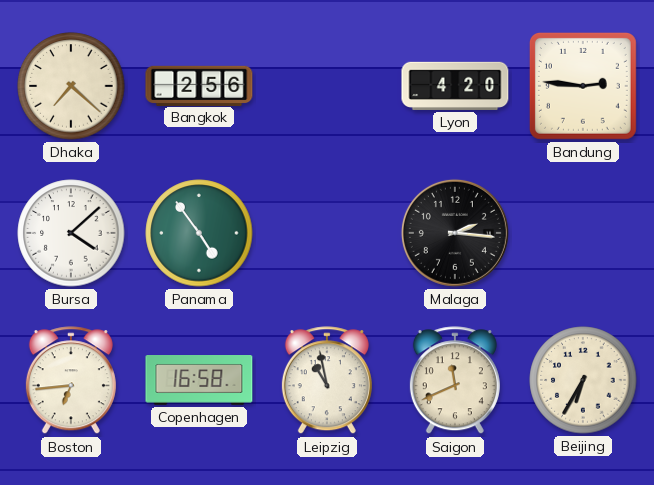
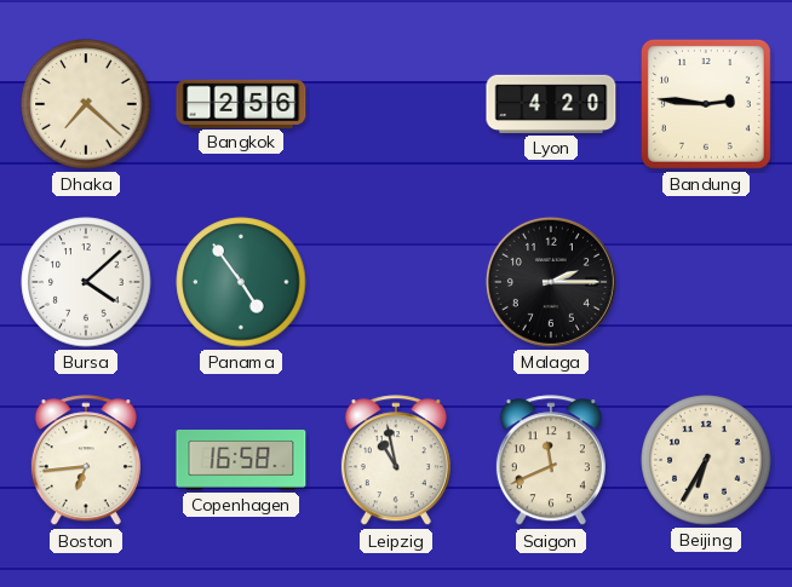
Malaga: 2:16 -> 2:15 (551, 282)
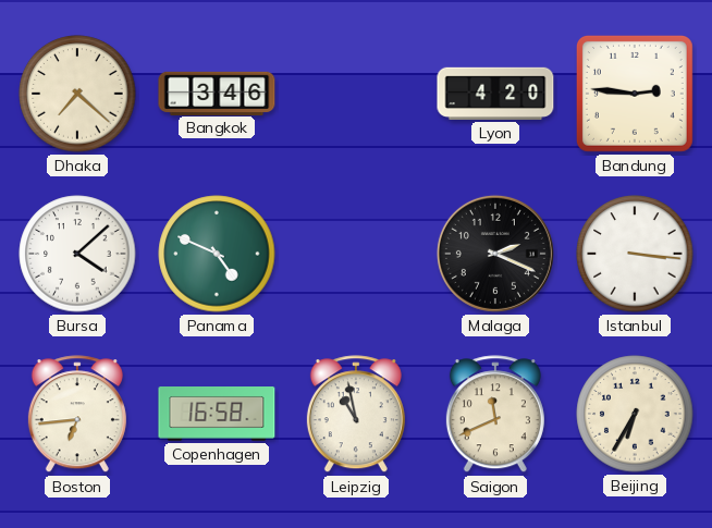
Bangkok: 2:56 -> 3:46 (217, 93)
Panama: 4:54 -> 4:49 (217, 254)
Malaga: 2:15 -> 2:19 (495, 254)
Istanbul: none -> 3:16 (635, 254)
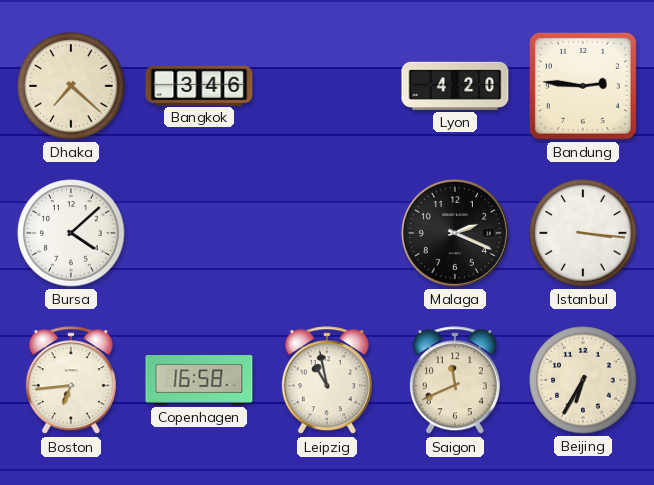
Panama: 4:49 -> none (217, 254)
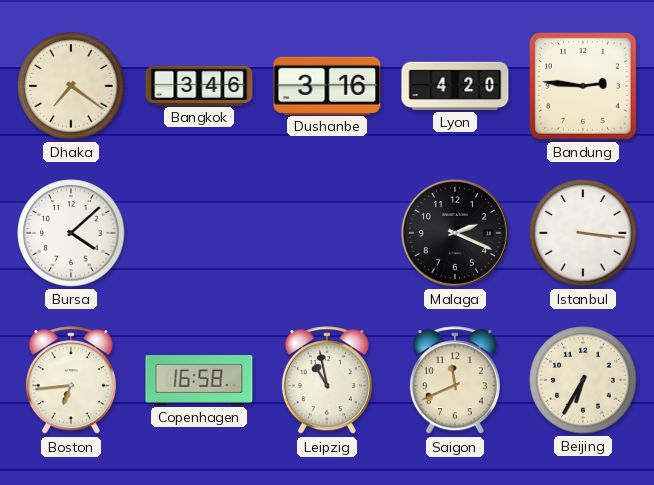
Dhaka: 7:22 -> 7:21 (71, 86)
Dushanbe: none -> 3:16 (327, 85)
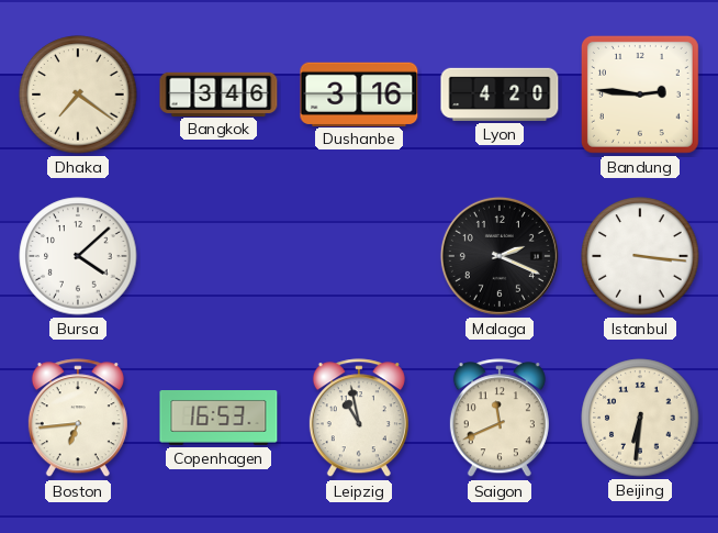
Copenhagen: 16:58 -> 16:53 (218, 418)
Beijing: 6:35 -> 6:31 (640, 418)
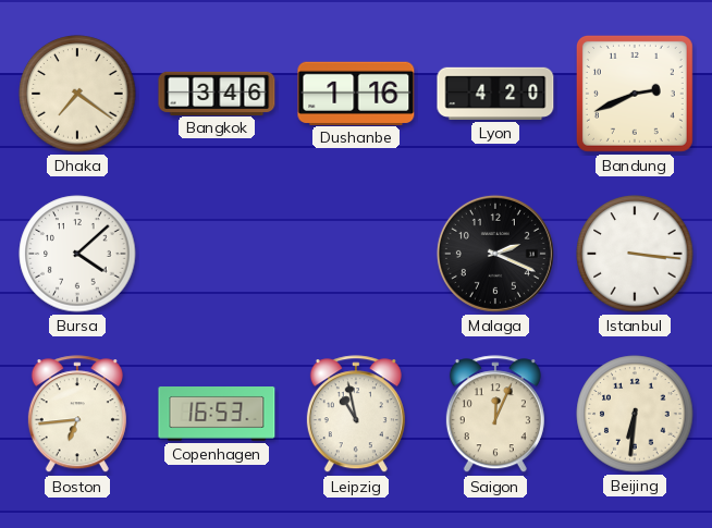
Dushanbe: 3:16 -> 1:16 (356, 93)
Bandung: 2:46 -> 2:41 (635, 94)
Saigon: 11:41 -> 12:04 (495, 415)
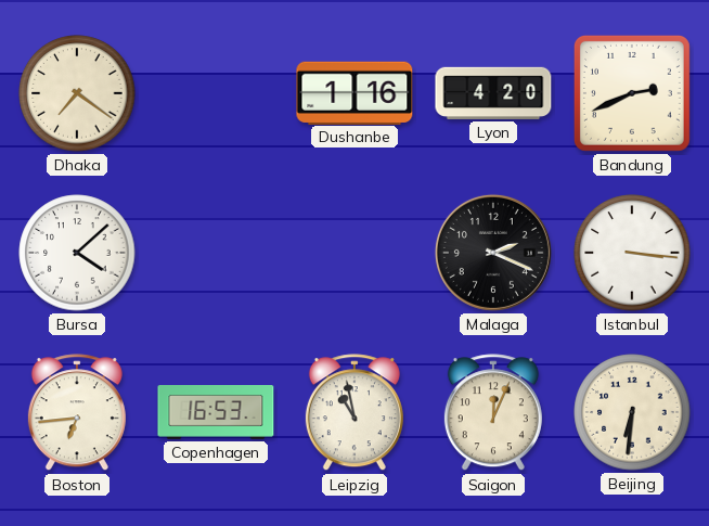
Bangkok: 3:46 -> none (217, 93)
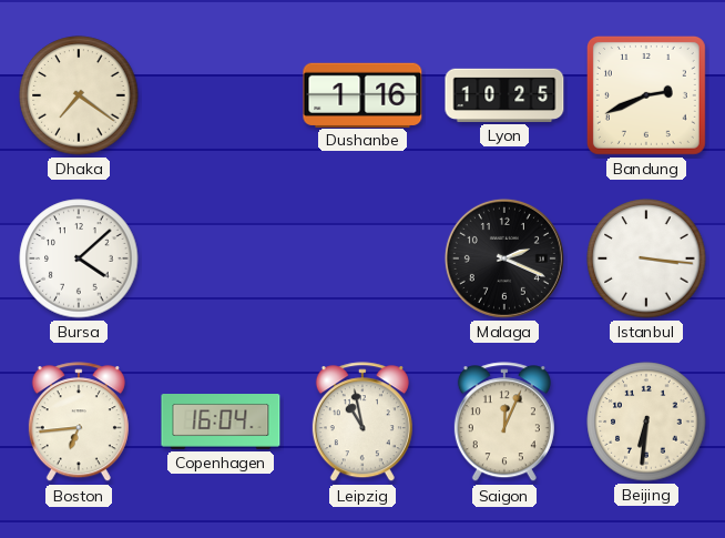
Lyon: 4:20 -> 10:25 (504, 95)
Copenhagen: 16:53 -> 16:04 (221, 422)
